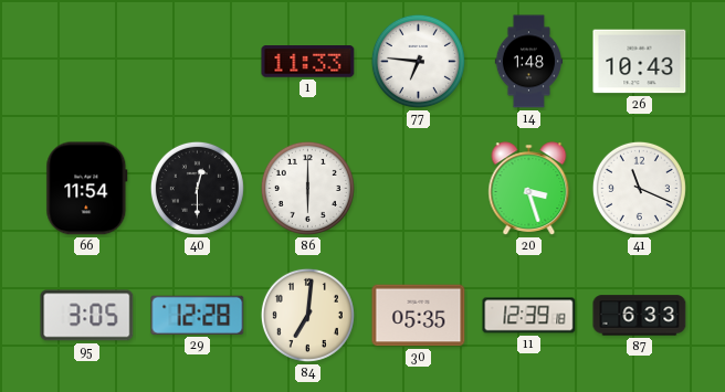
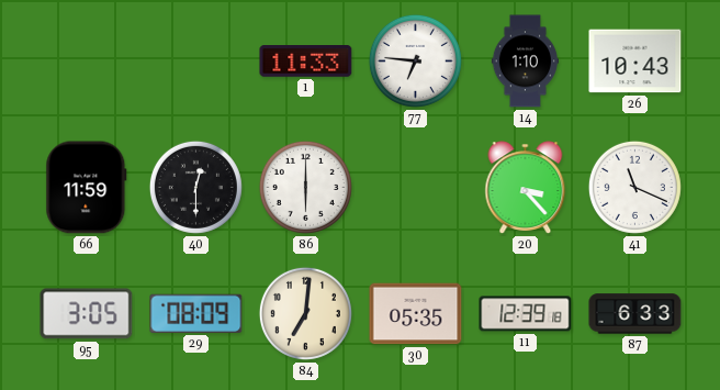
14: 1:48 -> 1:10 (525, 62)
66: 11:54 -> 11:59 (87, 188)
20: 3:27 -> 3:23 (526, 188)
29: 12:28 -> 08:09 (196, 313)
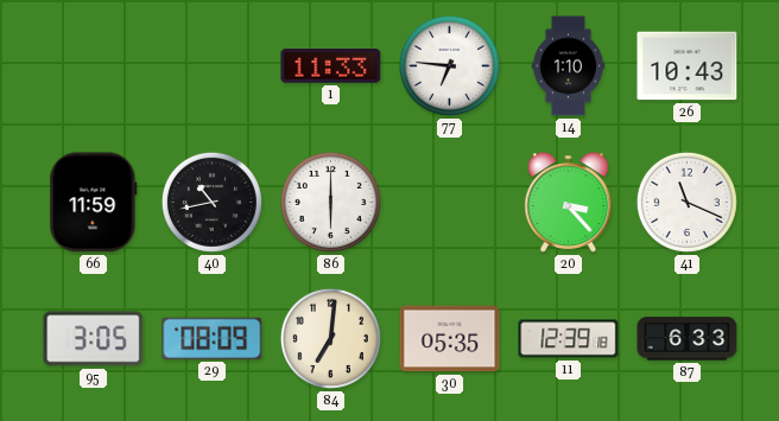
40: 12:30 -> 10:43 (211, 202)
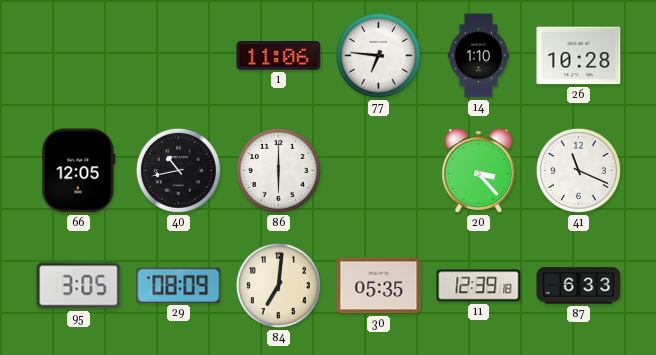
1: 11:33 -> 11:06 (279, 56)
26: 10:43 -> 10:28 (579, 56)
66: 11:59 -> 12:05 (79, 171)
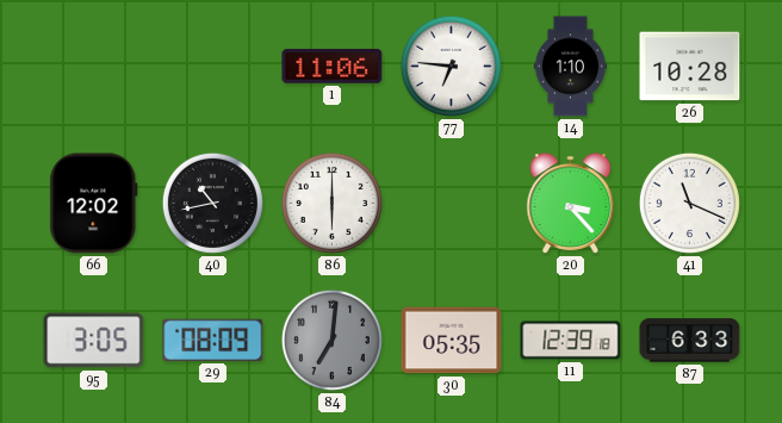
66: 12:05 -> 12:02 (94, 204)
84 dial: cream -> grey (331, 340)
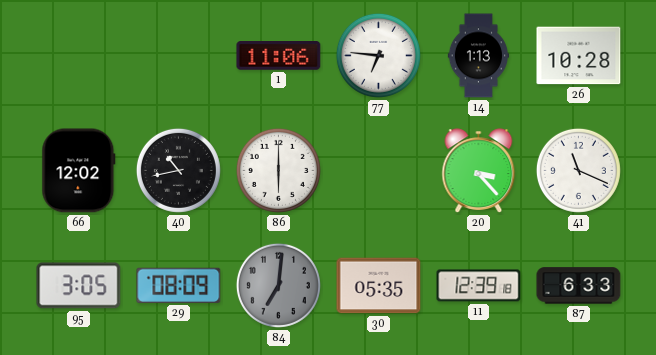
14: 1:10 -> 1:13 (478, 56)
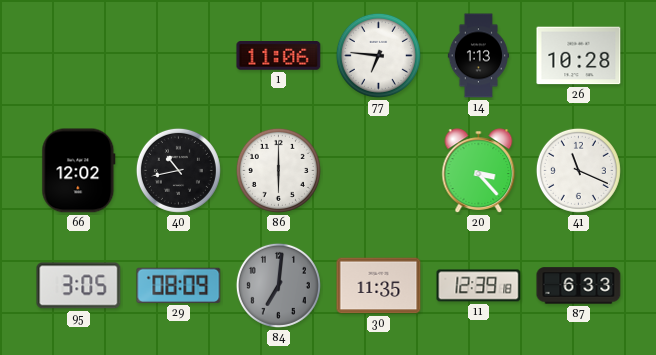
30: 05:35 -> 11:35 (379, 286)
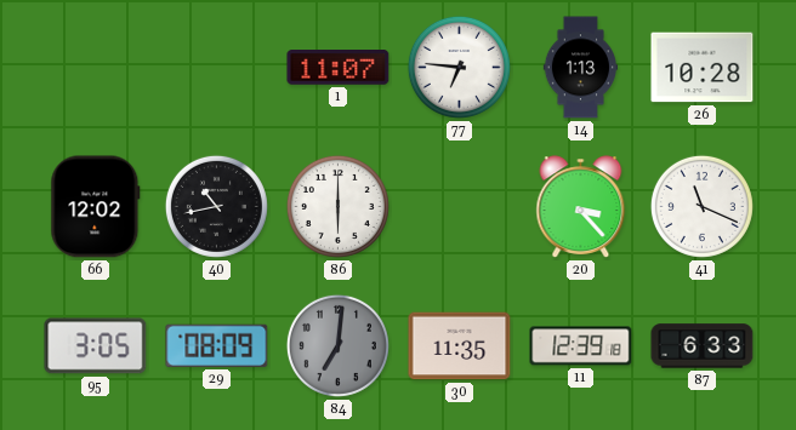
1: 11:06 -> 11:07 (339, 68)
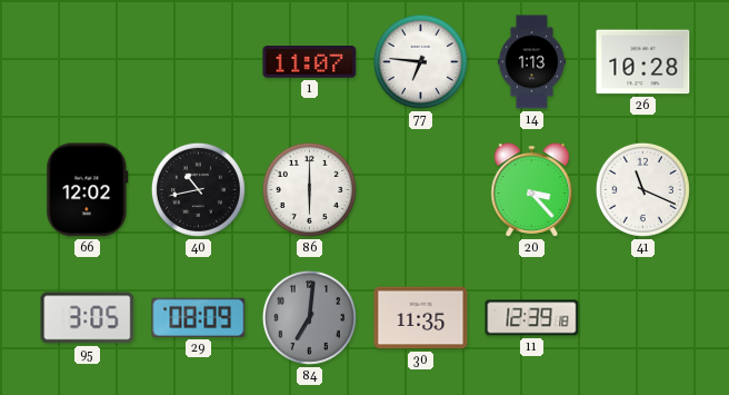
87: 6:33 -> none (703, 346)
